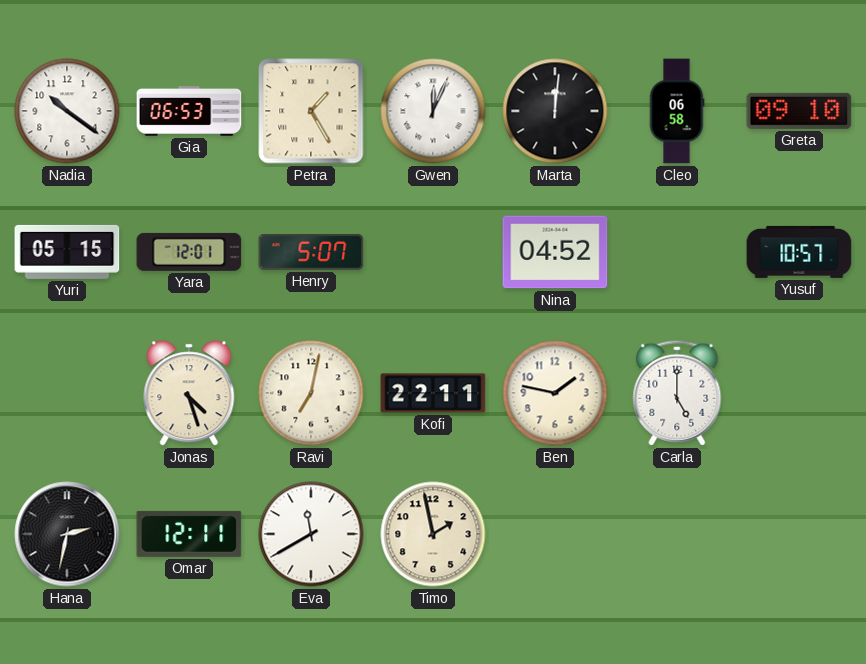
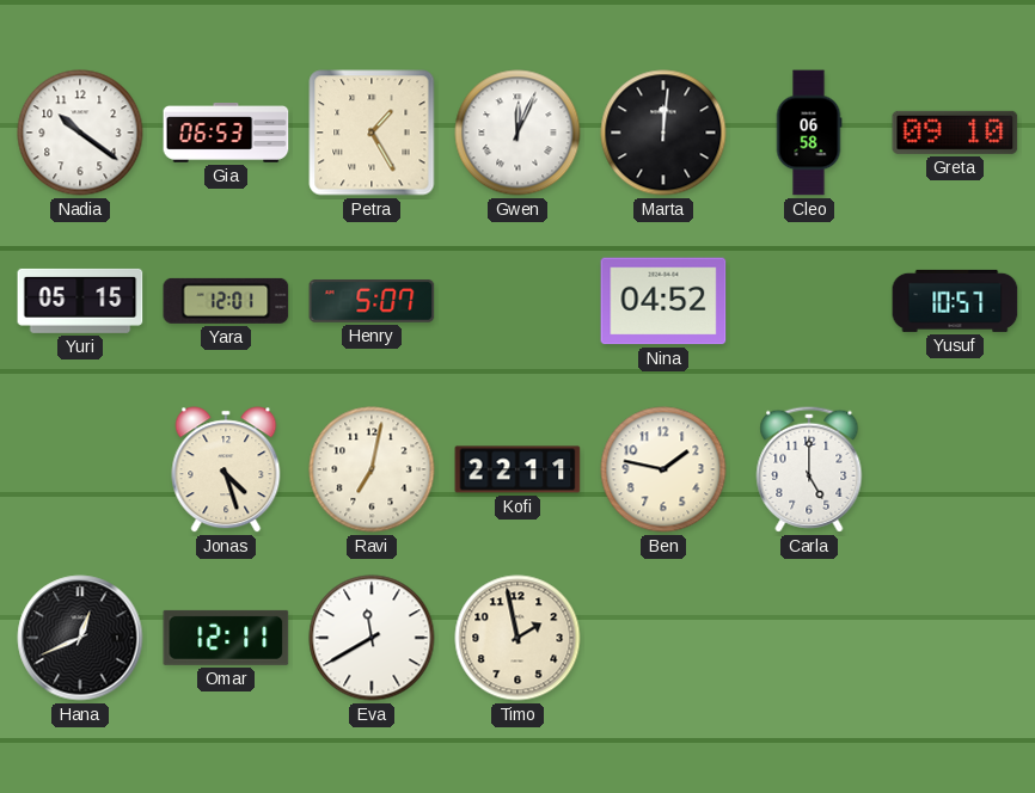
Hana: 2:32 -> 12:41 (80, 638)
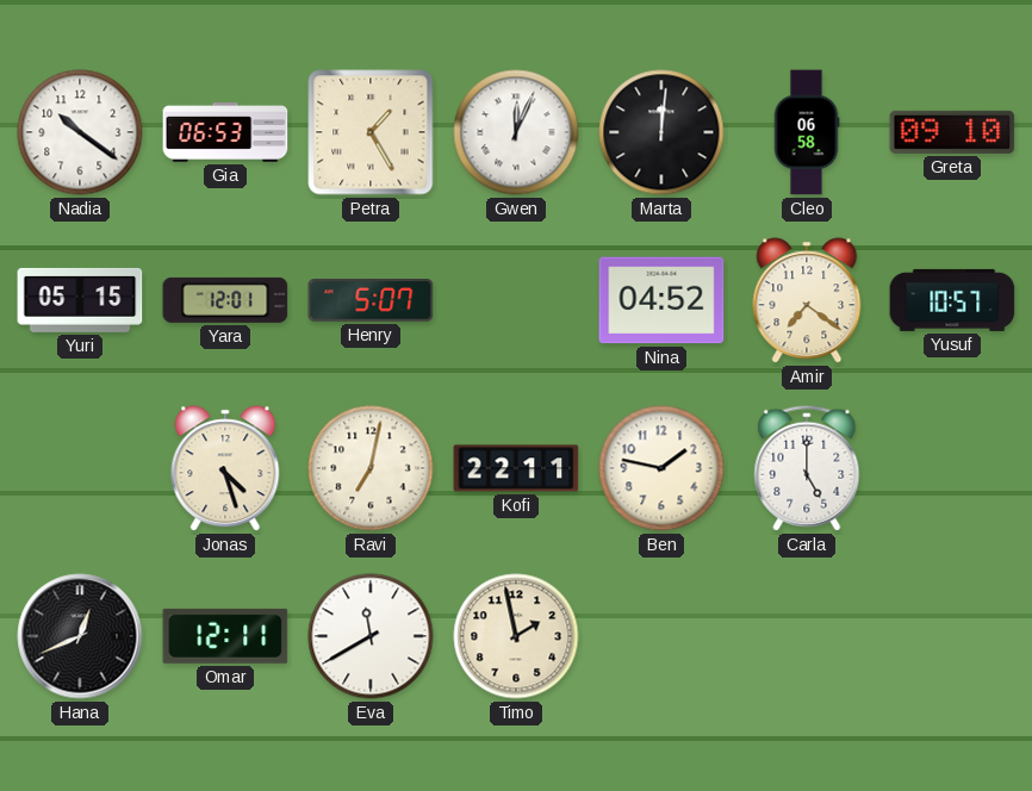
Amir: none -> 7:21 (807, 300)
